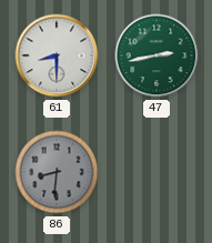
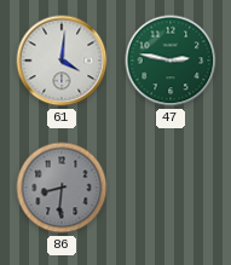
61: 8:30 -> 4:01 (62, 61)
47: 2:43 -> 2:47 (171, 61)
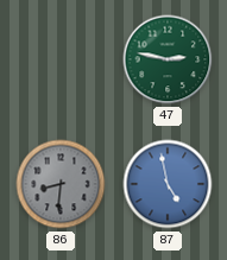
61: 4:01 -> none (62, 61)
87: none -> 4:58 (168, 184)
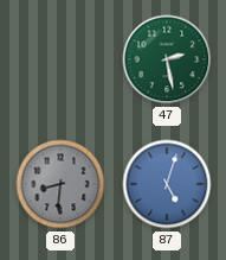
47: 2:47 -> 2:28 (167, 59)
87: 4:58 -> 5:03 (167, 184)
